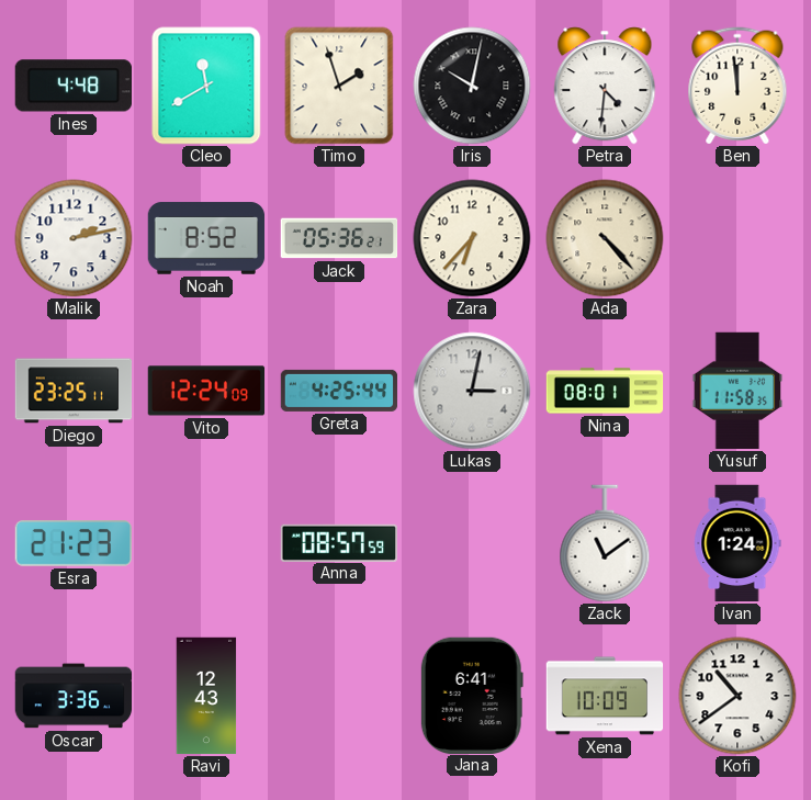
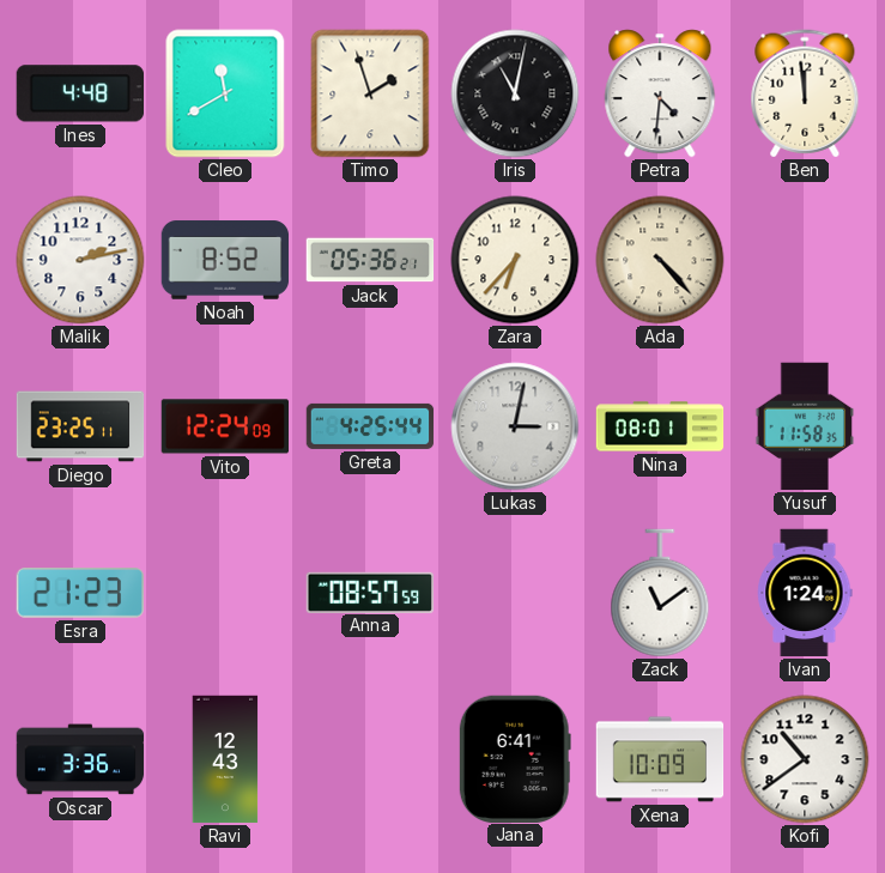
Iris: 10:02 -> 11:02 (515, 93)
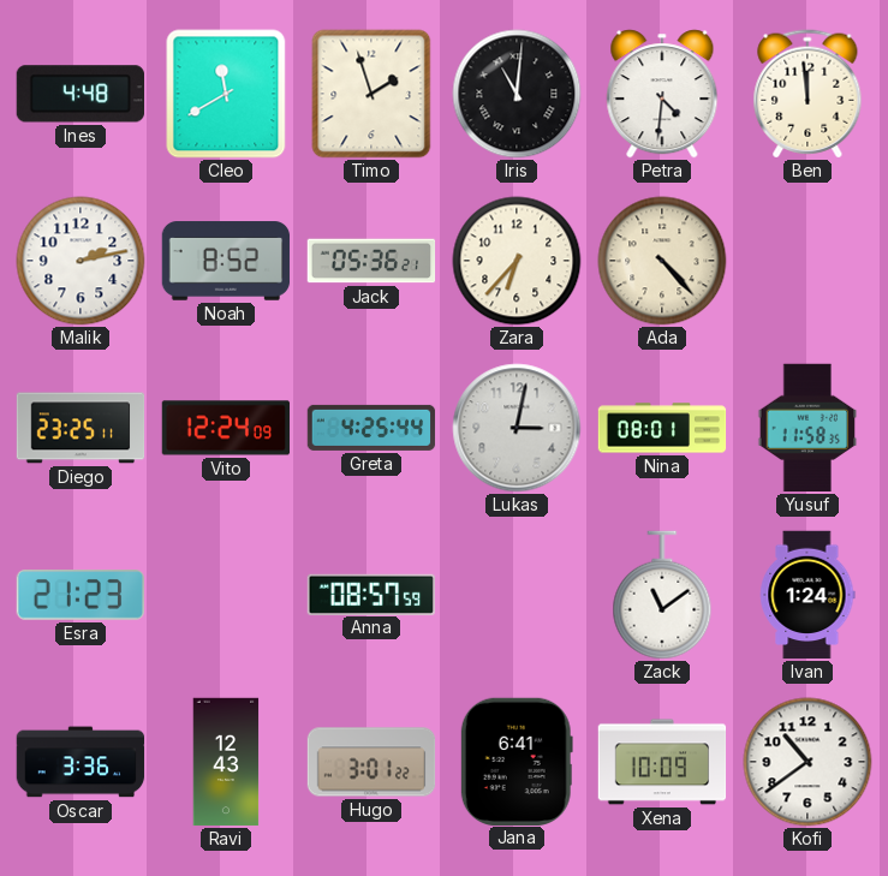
Iris: 11:02 -> 11:01 (517, 94)
Hugo: none -> 3:01 (371, 762)
